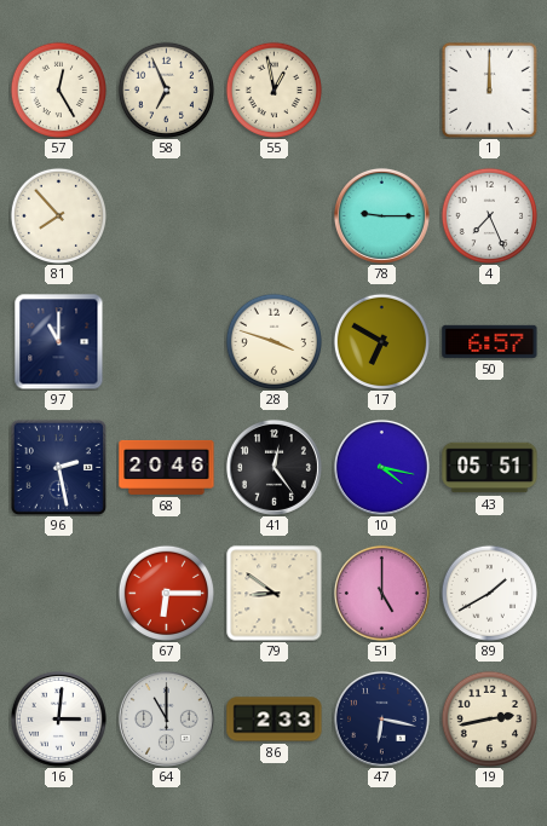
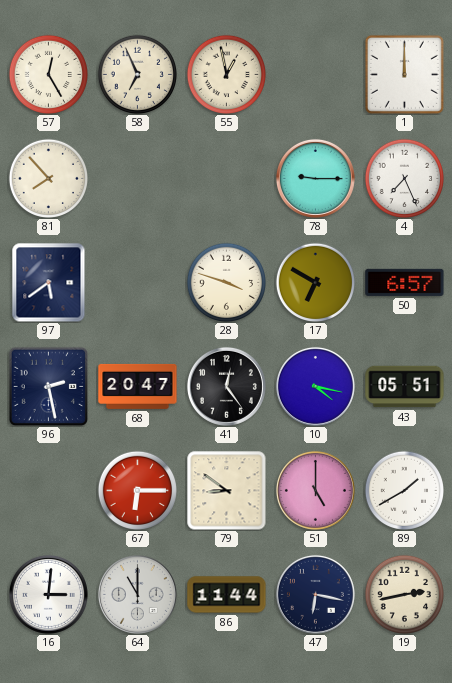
97: 11:00 -> 5:39 (49, 282)
68: 20:46 -> 20:47 (138, 386)
86: 2:33 -> 11:44 (227, 595)
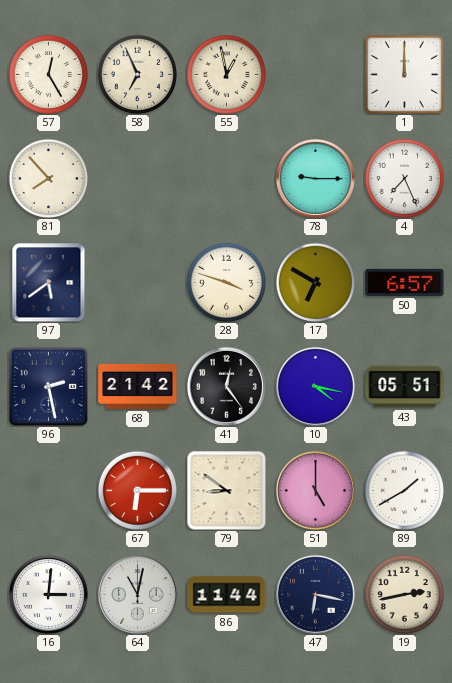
68: 20:47 -> 21:42 (138, 386)
64: 11:00 -> 11:02 (137, 594)
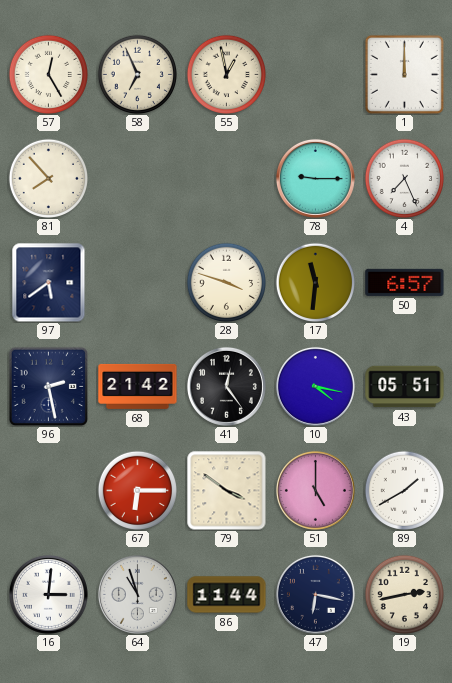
17: 6:50 -> 11:31 (315, 282)
79: 8:51 -> 3:51 (227, 491)
64: 11:02 -> 10:57 (137, 594)
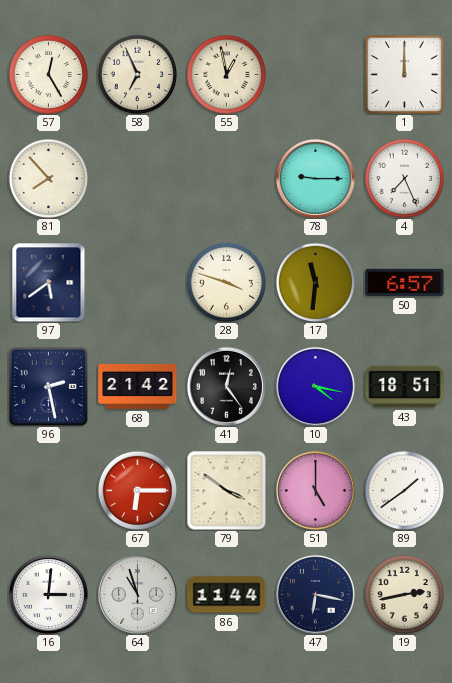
43: 05:51 -> 18:51 (405, 387)
89: 1:40 -> 1:39 (404, 490)
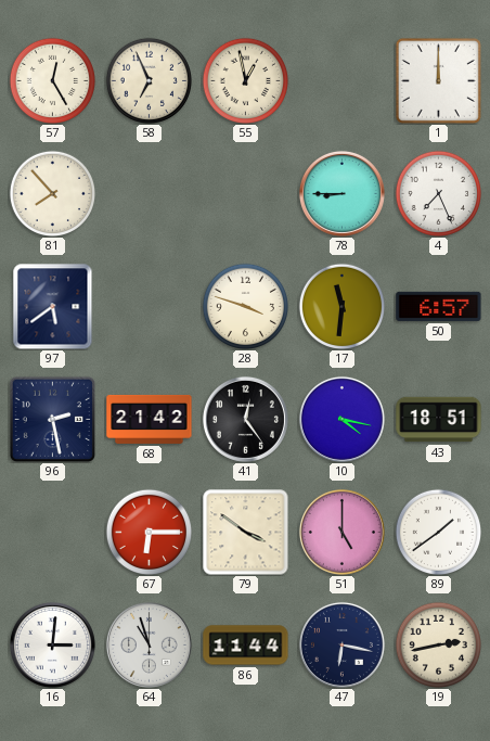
78: 9:15 -> 8:45 (341, 193)
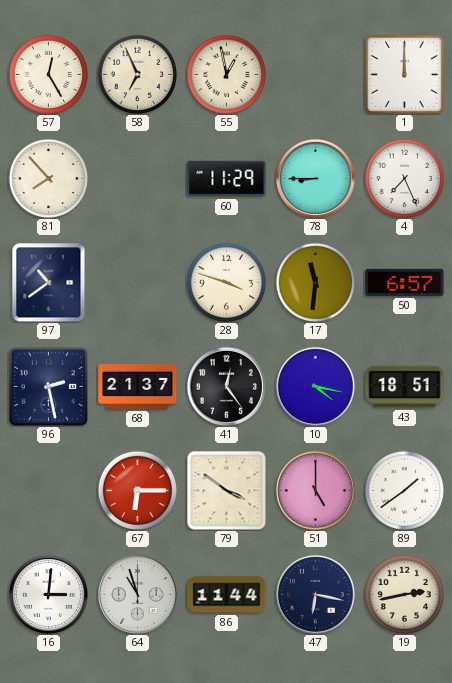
60: none -> 11:29 (227, 179)
97: 5:39 -> 10:39 (49, 282)
68: 21:42 -> 21:37 (138, 386)
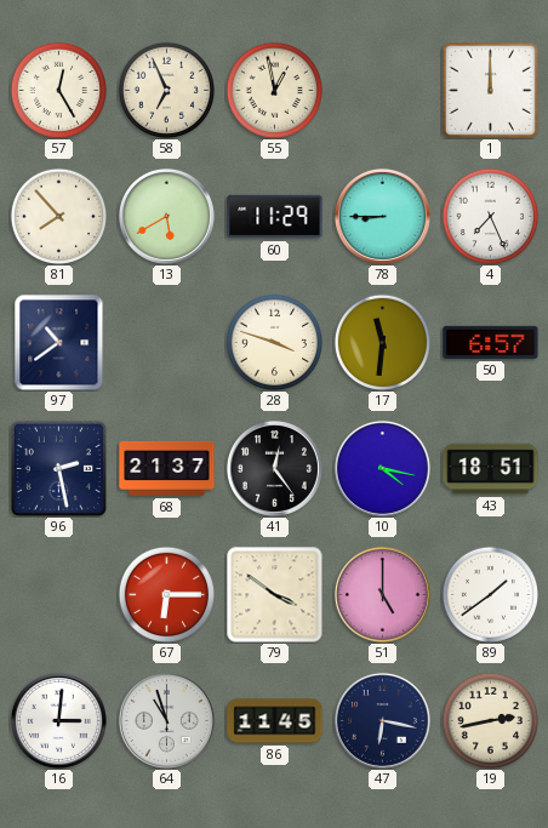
13: none -> 5:40 (166, 216)
86: 11:44 -> 11:45 (275, 721)
